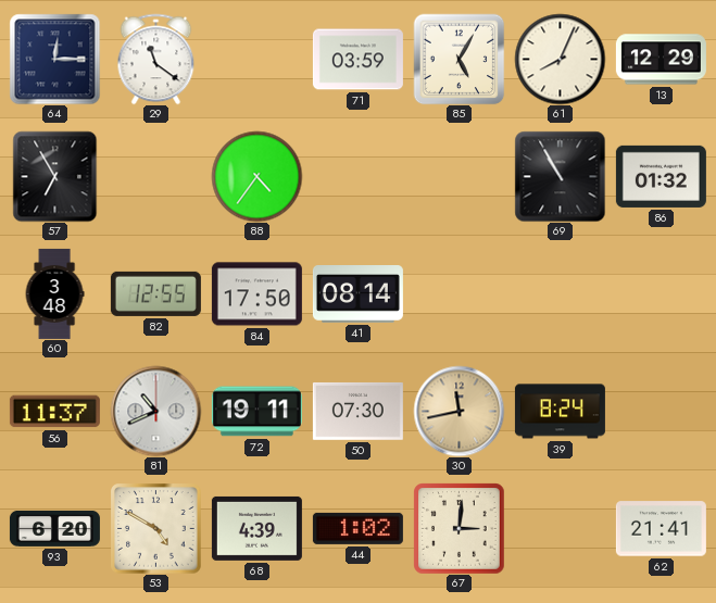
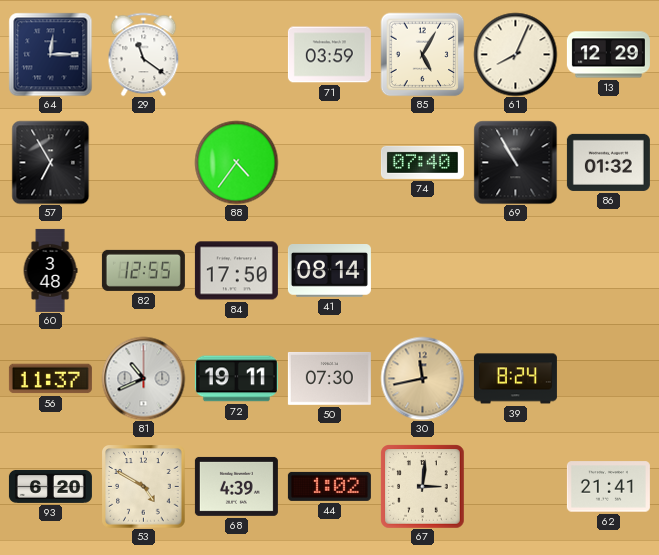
74: none -> 07:40 (422, 162)
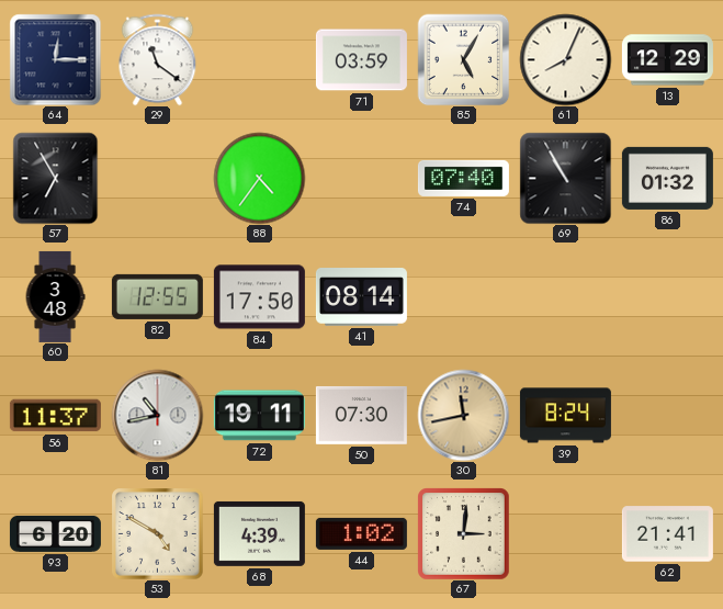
81: 10:41 -> 10:43 (157, 415)
